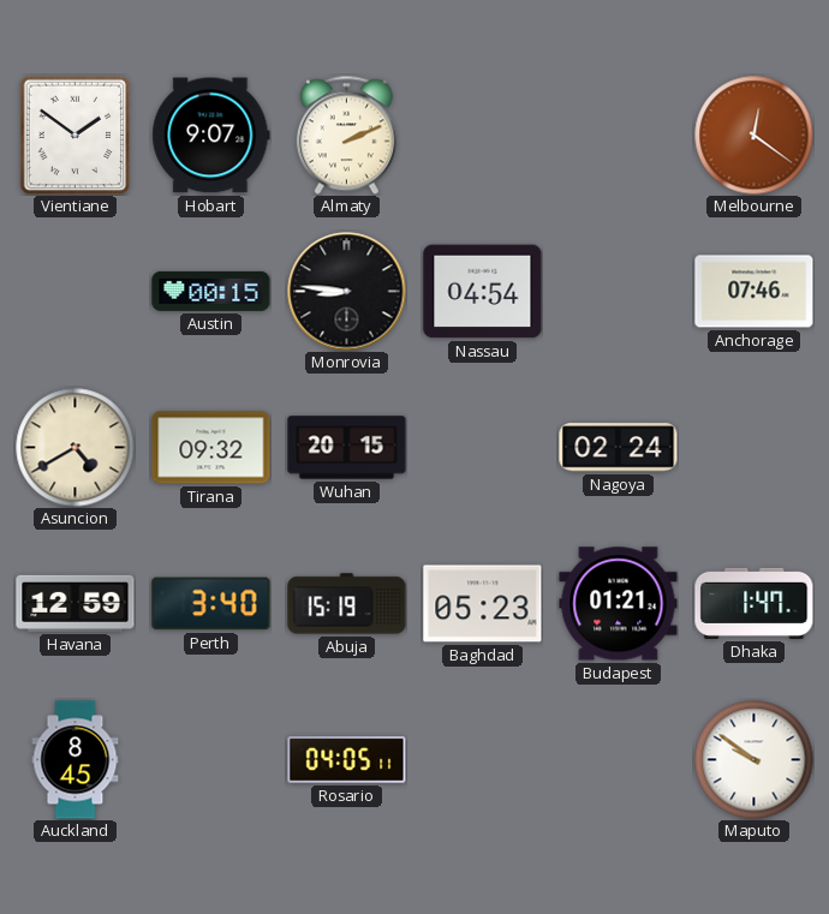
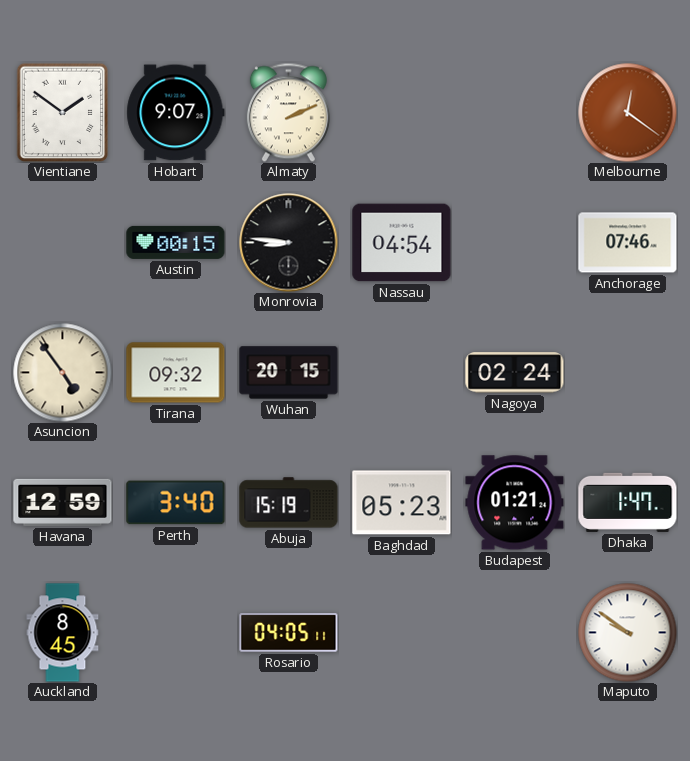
Asuncion: 4:40 -> 4:54 (63, 373)
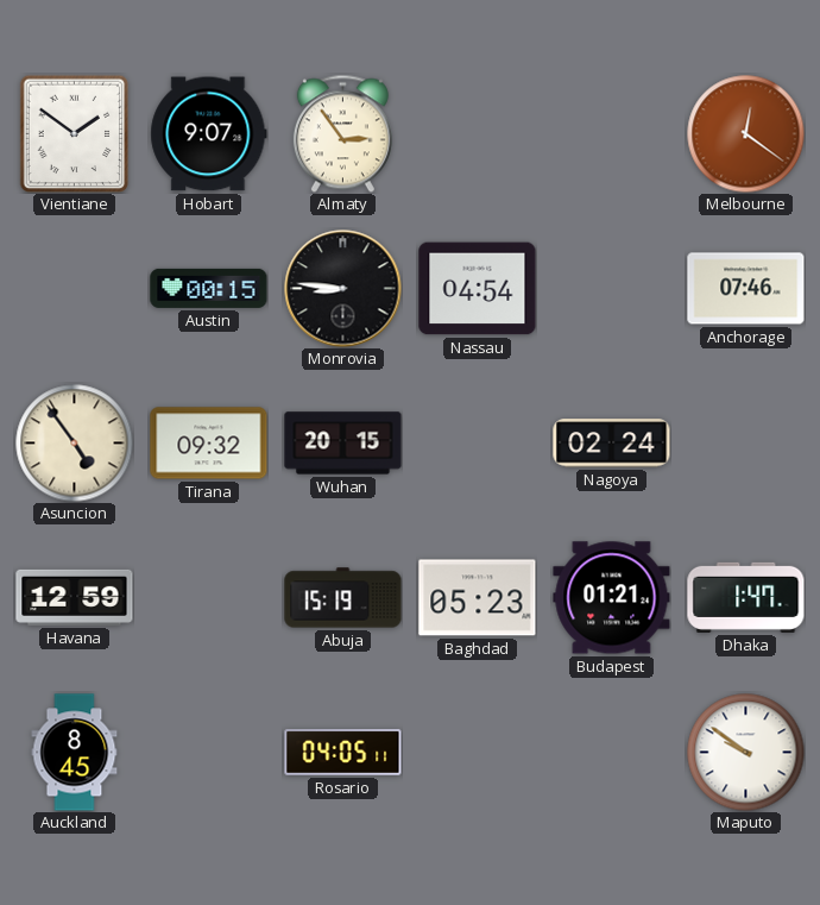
Almaty: 2:11 -> 2:54 (342, 133)
Perth: 3:40 -> none (176, 503)
